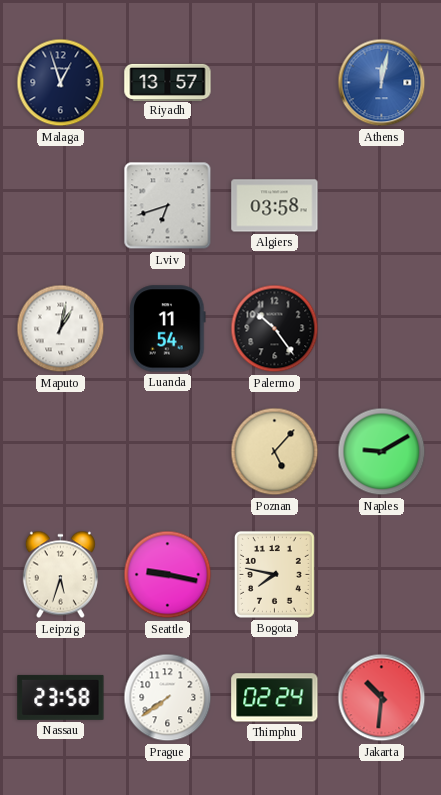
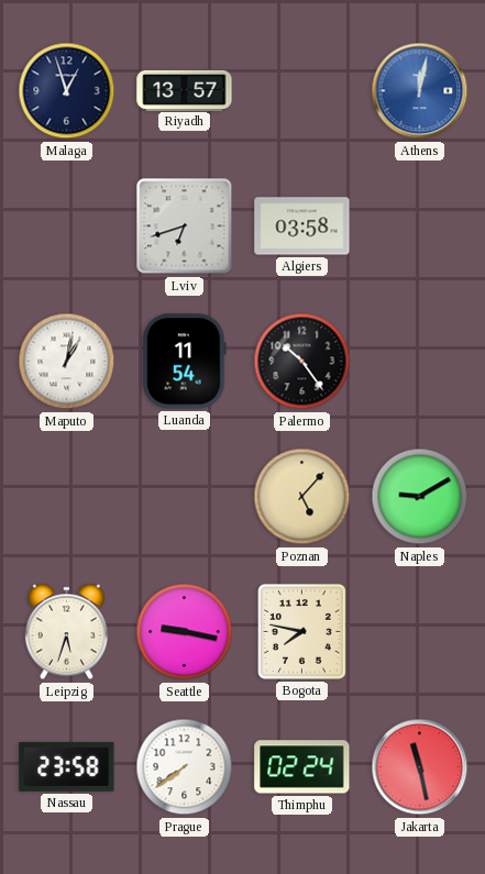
Jakarta: 10:31 -> 11:28 (420, 767)
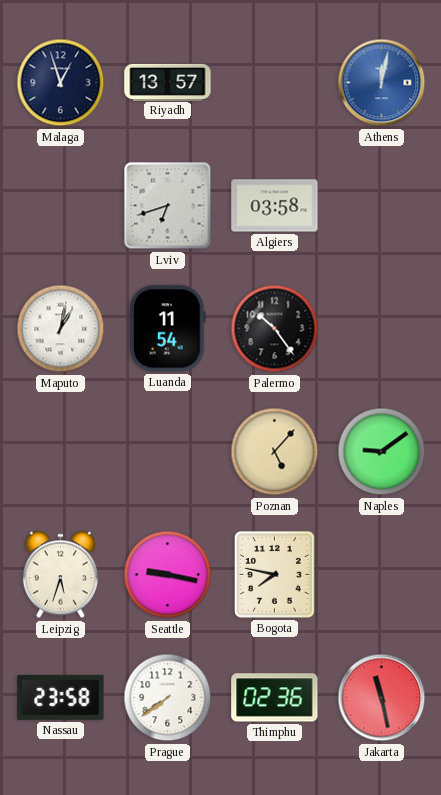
Naples: 9:10 -> 9:09 (382, 452)
Thimphu: 02:24 -> 02:36 (275, 698)
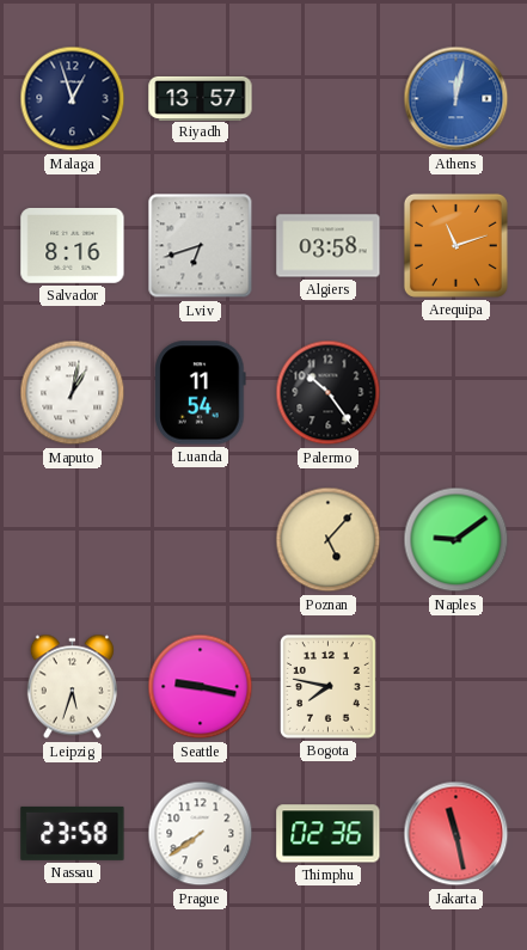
Salvador: none -> 8:16 (73, 246)
Arequipa: none -> 11:12 (455, 245)
